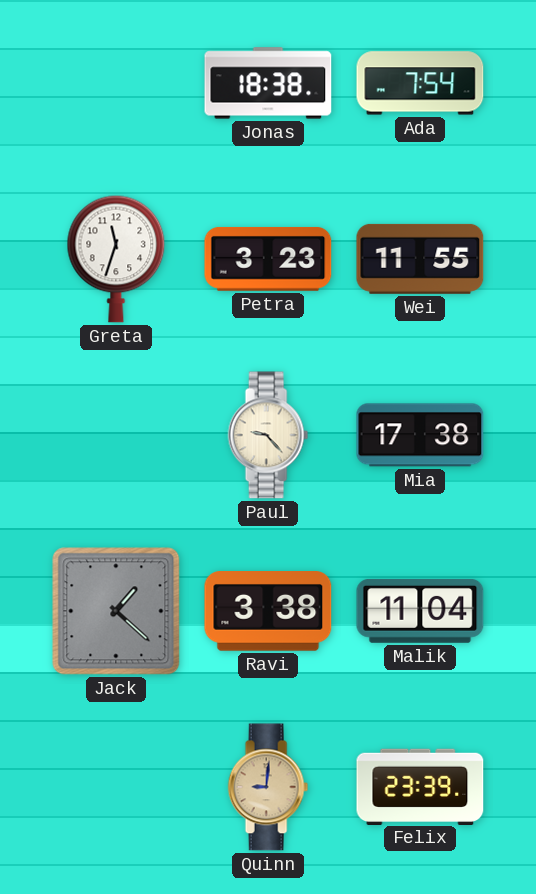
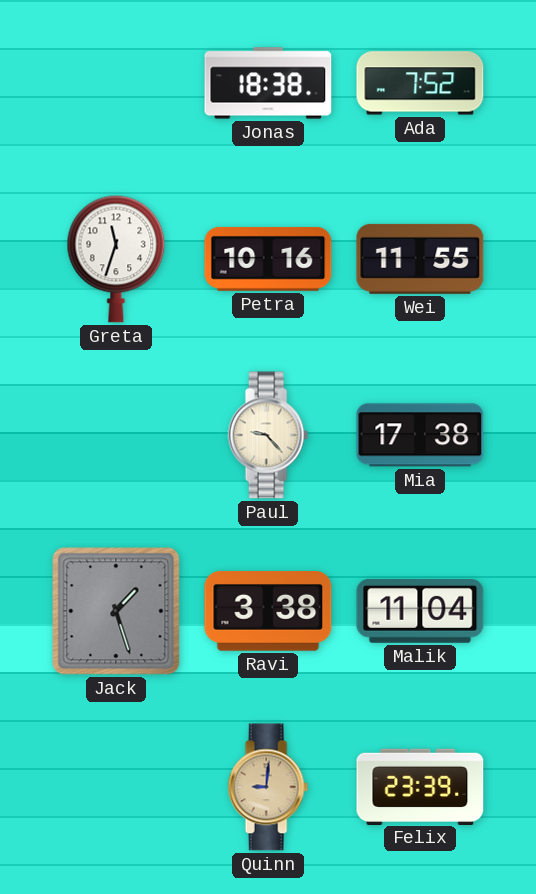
Ada: 7:54 -> 7:52 (420, 83)
Petra: 3:23 -> 10:16 (268, 259)
Jack: 1:22 -> 1:27 (116, 611)
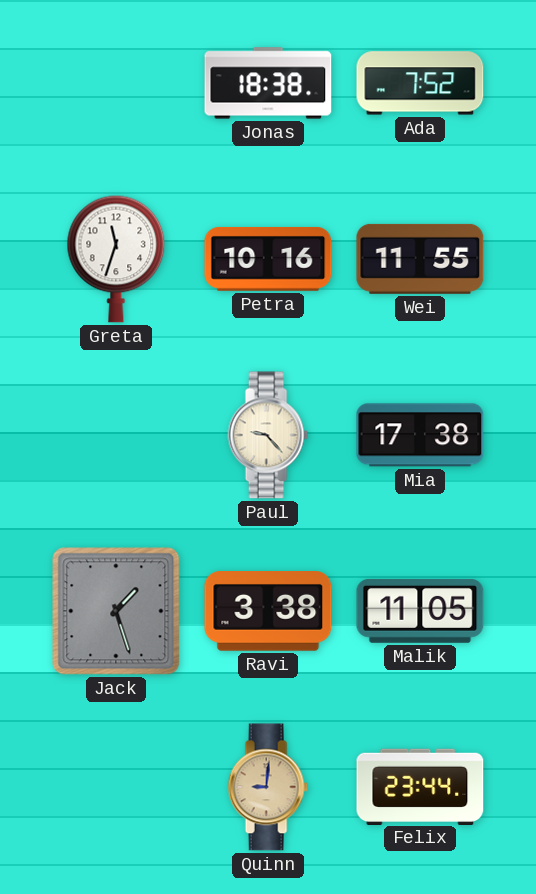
Malik: 11:04 -> 11:05 (420, 611)
Felix: 23:39 -> 23:44 (420, 786)
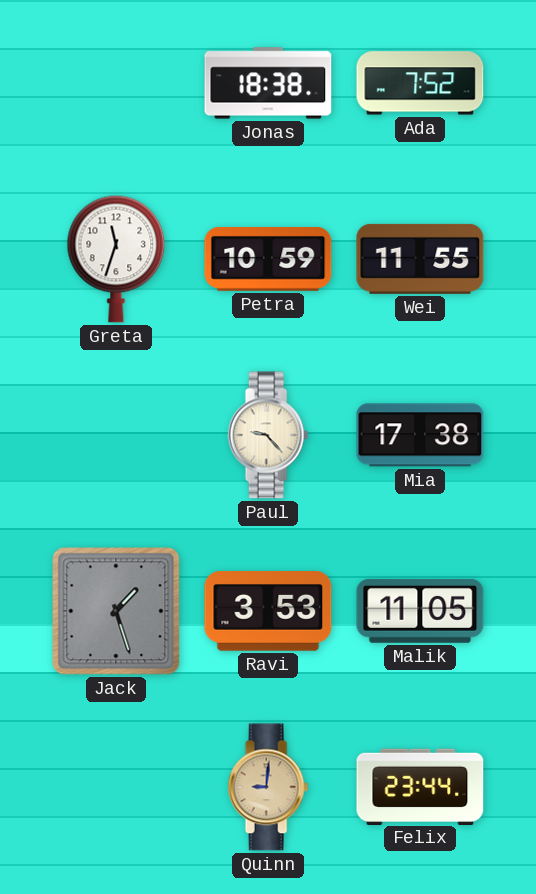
Petra: 10:16 -> 10:59 (268, 259)
Ravi: 3:38 -> 3:53 (268, 611)
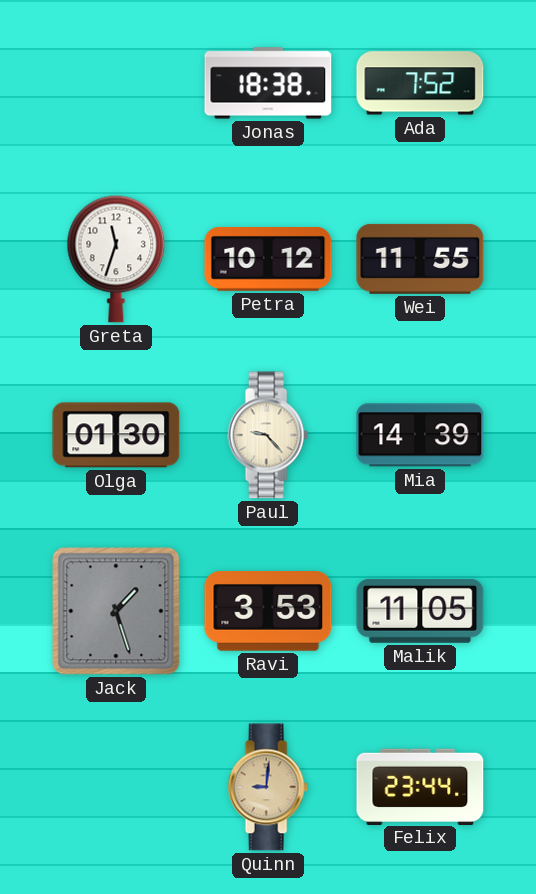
Petra: 10:59 -> 10:12 (268, 259)
Olga: none -> 01:30 (116, 435)
Mia: 17:38 -> 14:39 (420, 435)
